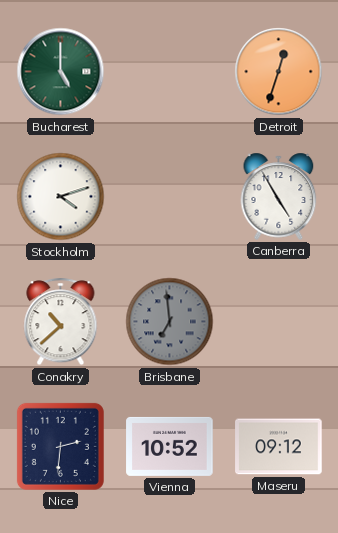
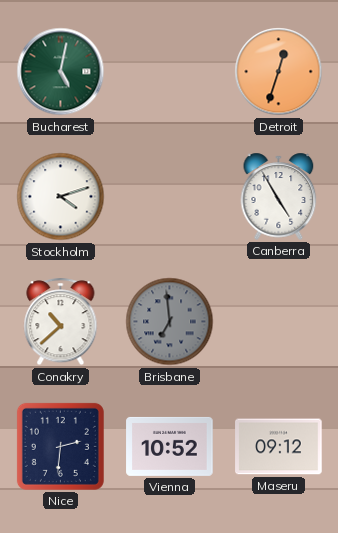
Bucharest: 5:00 -> 5:02 (61, 72)
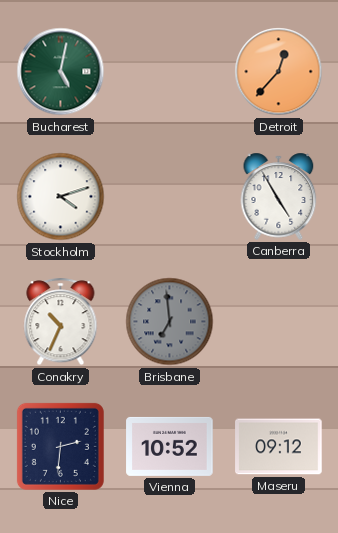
Detroit: 12:33 -> 12:37 (279, 72)
Conakry: 10:38 -> 10:34 (61, 322)
